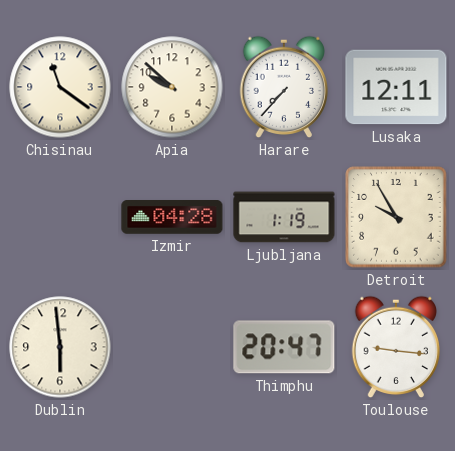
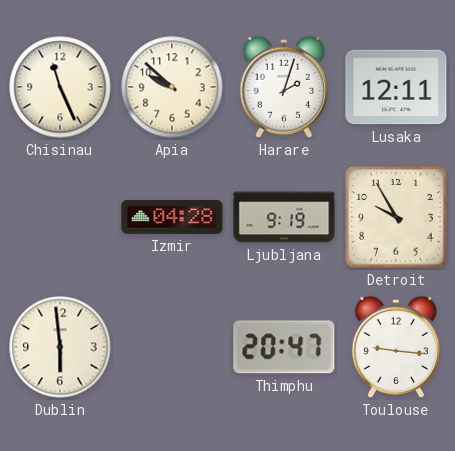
Chisinau: 11:21 -> 11:26 (60, 87)
Harare: 7:37 -> 2:03 (283, 87)
Ljubljana: 1:19 -> 9:19 (284, 217)
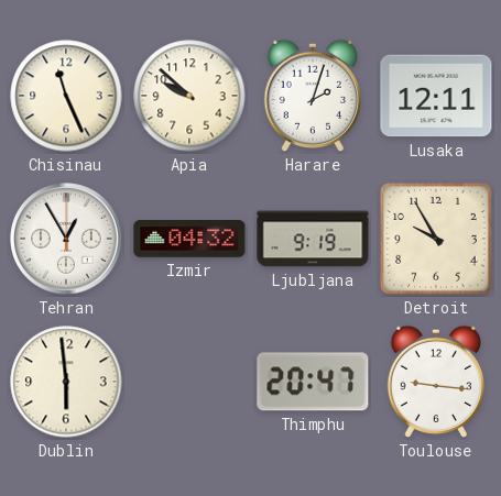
Tehran: none -> 12:55 (66, 239)
Izmir: 04:28 -> 04:32 (189, 240)
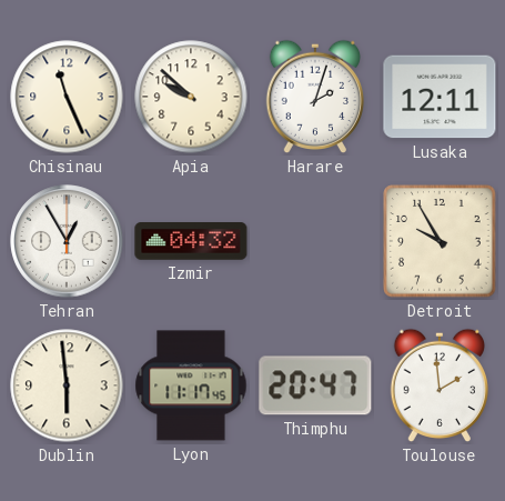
Ljubljana: 9:19 -> none (313, 239)
Lyon: none -> 11:17 (191, 385)
Toulouse: 9:16 -> 1:59 (438, 385)
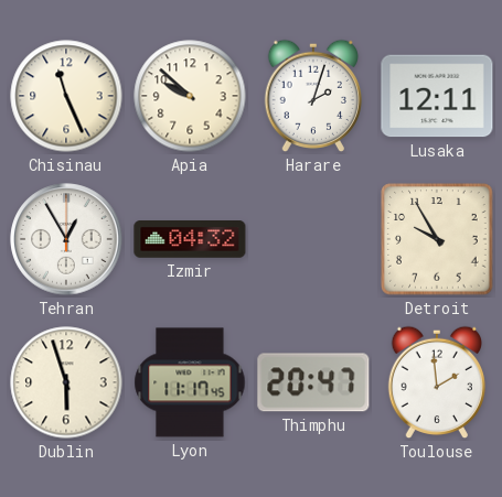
Dublin: 5:59 -> 5:57 (66, 382)
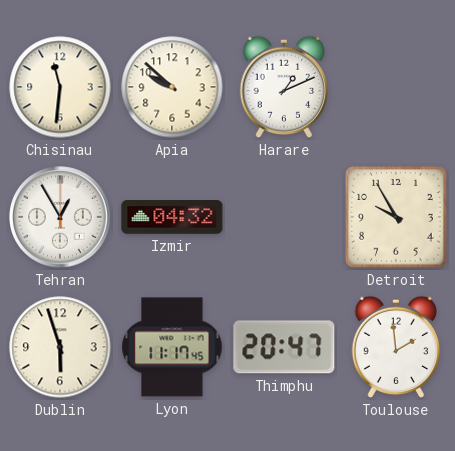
Chisinau: 11:26 -> 11:31 (60, 87)
Harare: 2:03 -> 1:11 (283, 87)
Lusaka: 12:11 -> none (437, 96)
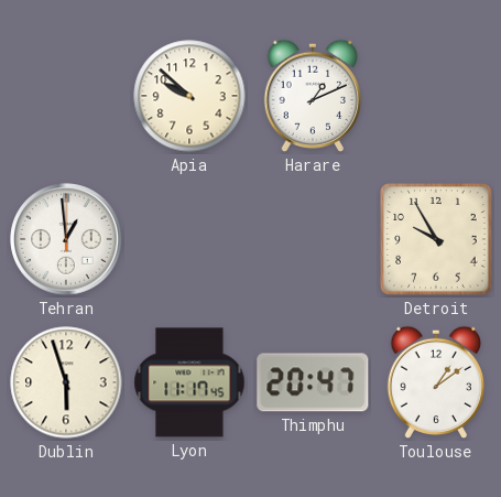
Chisinau: 11:31 -> none (60, 87)
Tehran: 12:55 -> 12:59 (66, 239)
Izmir: 04:32 -> none (172, 218)
Toulouse: 1:59 -> 1:09 (435, 382)
